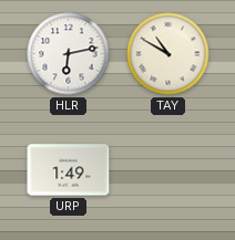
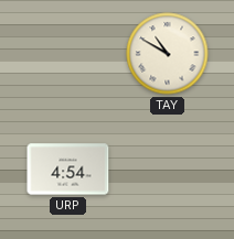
HLR: 6:13 -> none (69, 54)
URP: 1:49 -> 4:54 (68, 170)
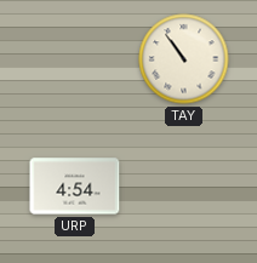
TAY: 10:50 -> 10:54 (184, 59)
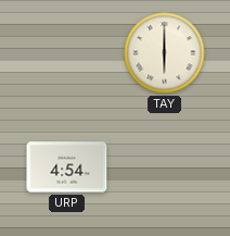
TAY: 10:54 -> 6:00 (165, 53)
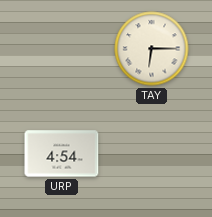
TAY: 6:00 -> 6:15 (152, 49)
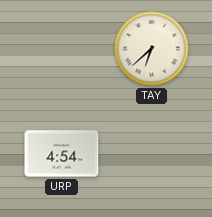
TAY: 6:15 -> 6:38 (152, 49)
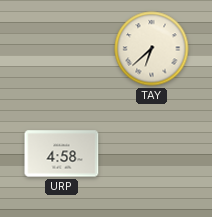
URP: 4:54 -> 4:58 (62, 154)
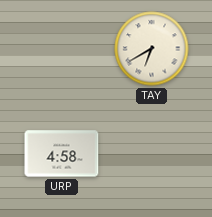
TAY: 6:38 -> 6:40 (152, 49)
